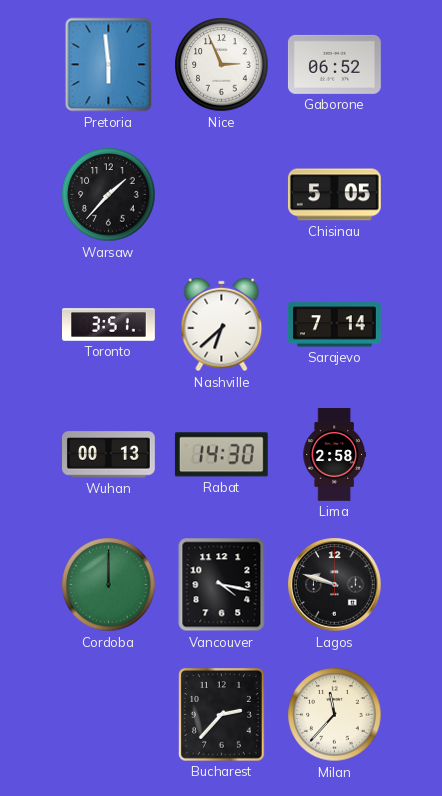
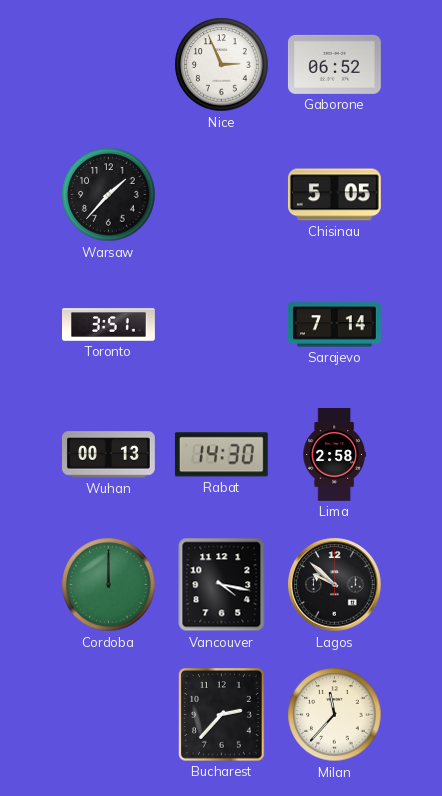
Pretoria: 5:59 -> none (109, 65)
Nashville: 6:38 -> none (222, 325)
Lagos: 9:48 -> 9:52 (335, 585)
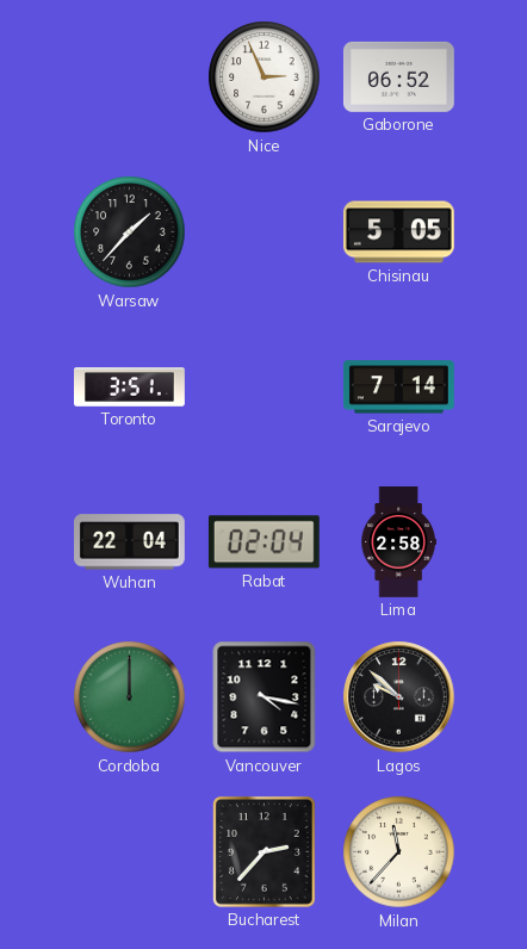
Wuhan: 00:13 -> 22:04 (130, 542)
Rabat: 14:30 -> 02:04 (263, 542)
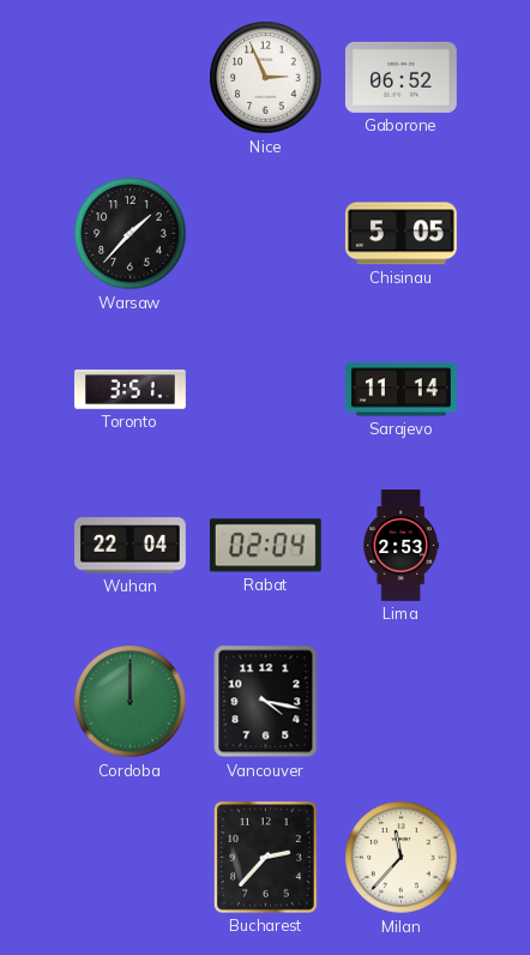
Sarajevo: 7:14 -> 11:14 (400, 390)
Lima: 2:58 -> 2:53 (400, 546)
Lagos: 9:52 -> none (399, 697)
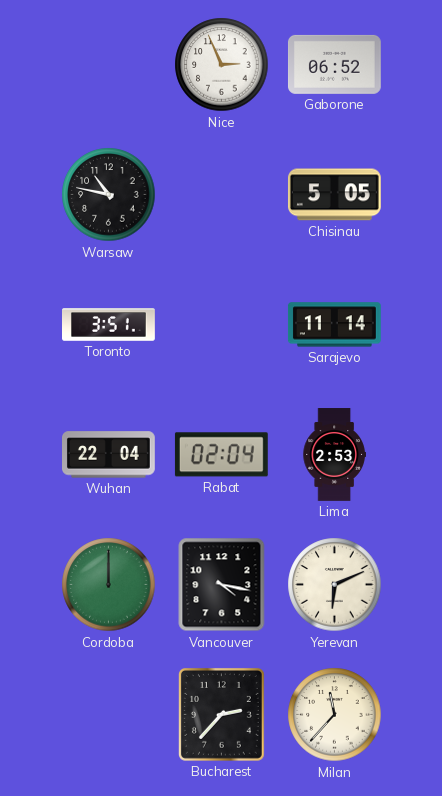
Warsaw: 1:37 -> 10:47 (109, 195)
Yerevan: none -> 6:11 (335, 585)
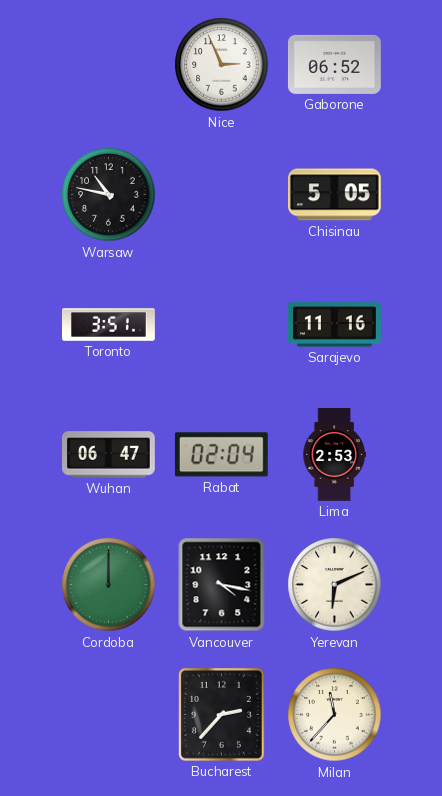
Sarajevo: 11:14 -> 11:16 (334, 325)
Wuhan: 22:04 -> 06:47 (109, 455)
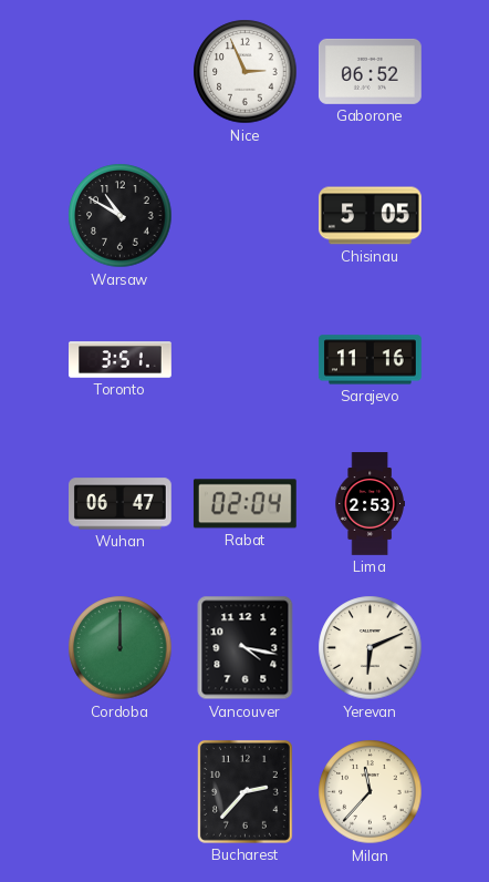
Warsaw: 10:47 -> 10:50 (121, 216)
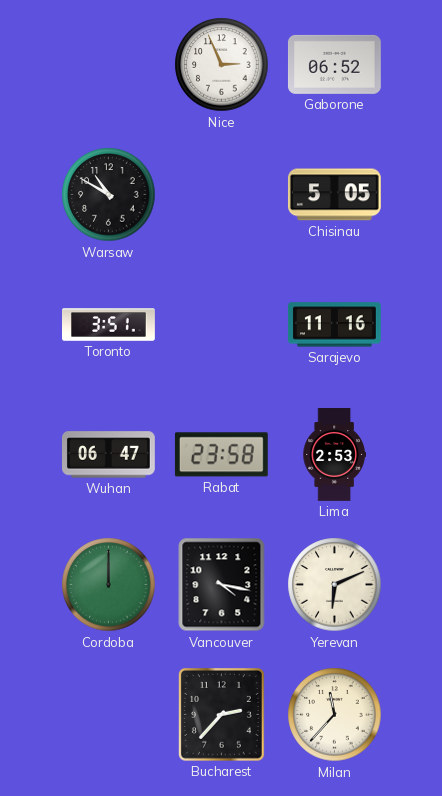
Rabat: 02:04 -> 23:58 (221, 455)
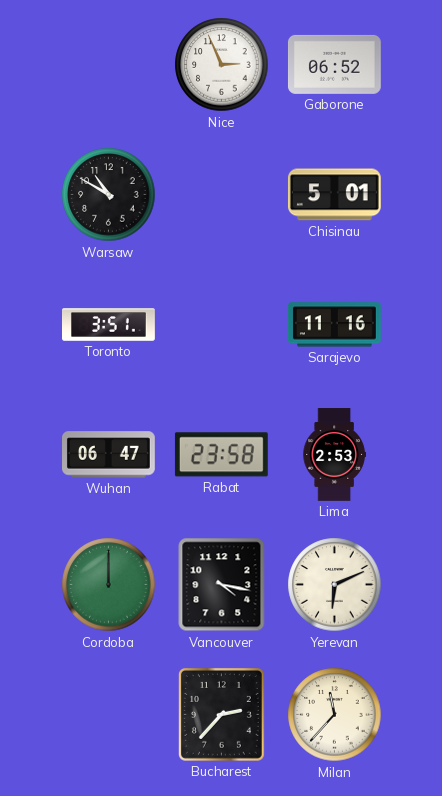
Chisinau: 5:05 -> 5:01 (334, 195)
